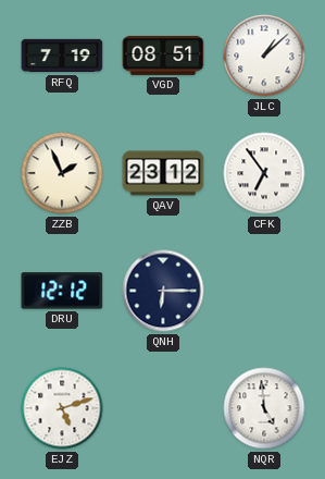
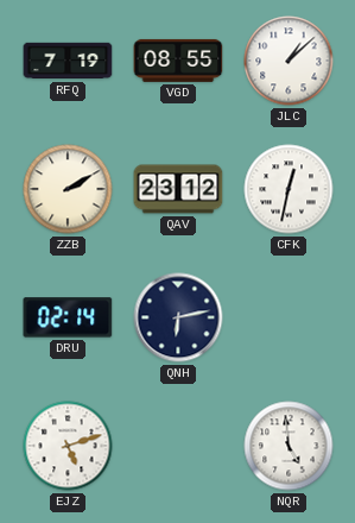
VGD: 08:51 -> 08:55 (178, 61)
ZZB: 1:56 -> 2:10 (68, 189)
CFK: 6:54 -> 12:32 (289, 189)
DRU: 12:12 -> 02:14 (68, 317)
QNH: 6:15 -> 6:13 (178, 317)
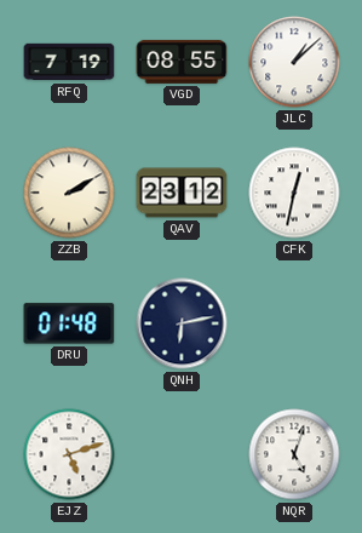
DRU: 02:14 -> 01:48 (69, 323)
NQR: 4:59 -> 5:03 (294, 454)
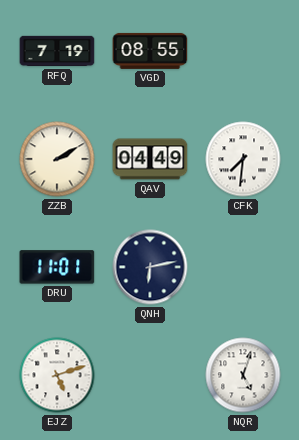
JLC: 1:08 -> none (294, 62)
QAV: 23:12 -> 04:49 (150, 159)
CFK: 12:32 -> 7:31 (243, 159)
DRU: 01:48 -> 11:01 (57, 267)
